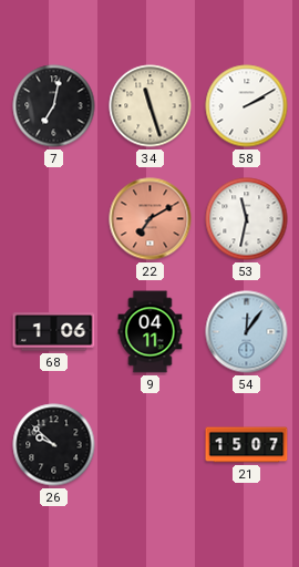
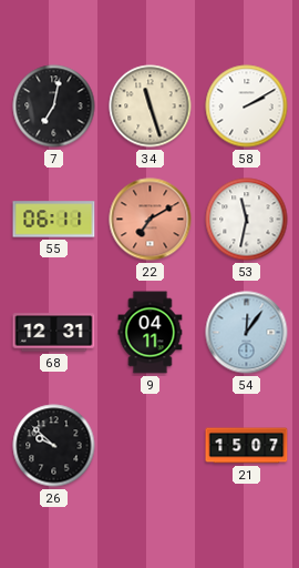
55: none -> 06:11 (54, 220)
68: 1:06 -> 12:31 (54, 333)
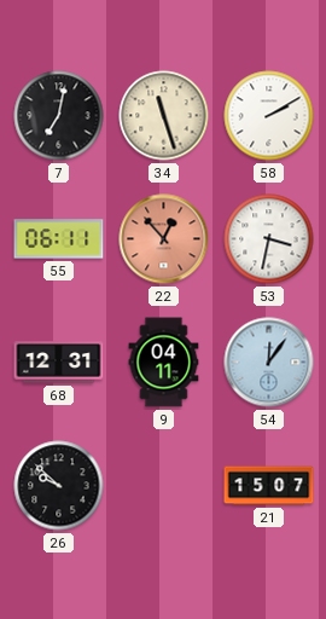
22: 7:10 -> 12:53 (164, 239)
53: 11:32 -> 3:32 (269, 239)
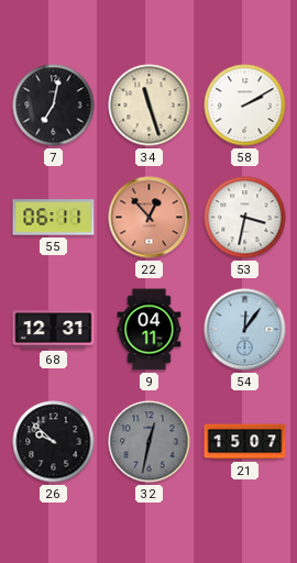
32: none -> 12:32 (150, 442)
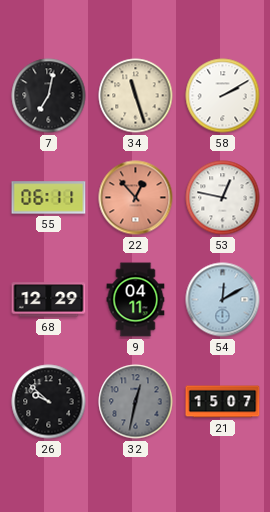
53: 3:32 -> 12:47 (223, 198)
68: 12:31 -> 12:29 (49, 300)
54: 12:06 -> 12:10 (223, 300)
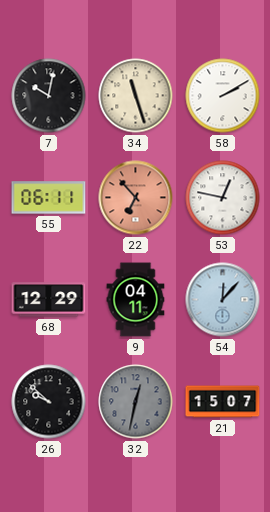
7: 7:02 -> 10:02 (49, 96)
22: 12:53 -> 6:53 (136, 198)
54: 12:10 -> 12:07 (223, 300)
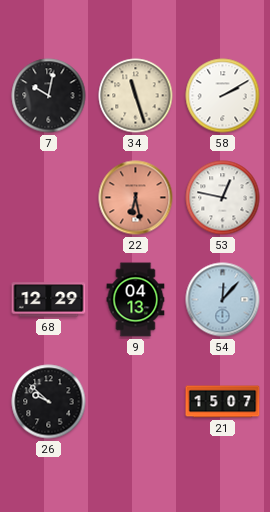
55: 06:11 -> none (49, 198)
22: 6:53 -> 6:28 (136, 198)
9: 04:11 -> 04:13 (136, 300)
32: 12:32 -> none (136, 402)
